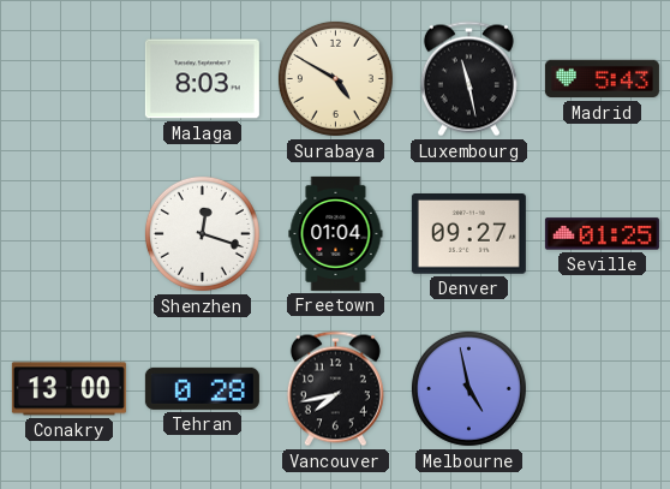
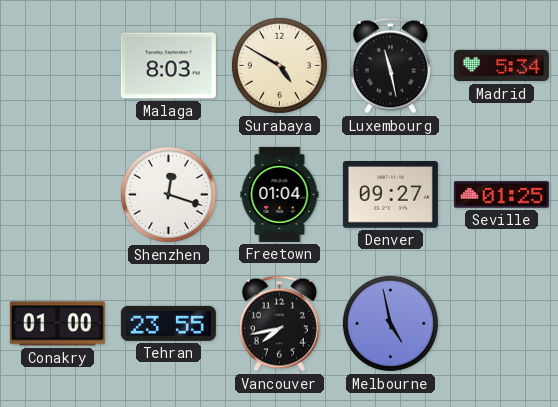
Madrid: 5:43 -> 5:34 (501, 66)
Conakry: 13:00 -> 01:00 (57, 324)
Tehran: 0:28 -> 23:55 (168, 323)
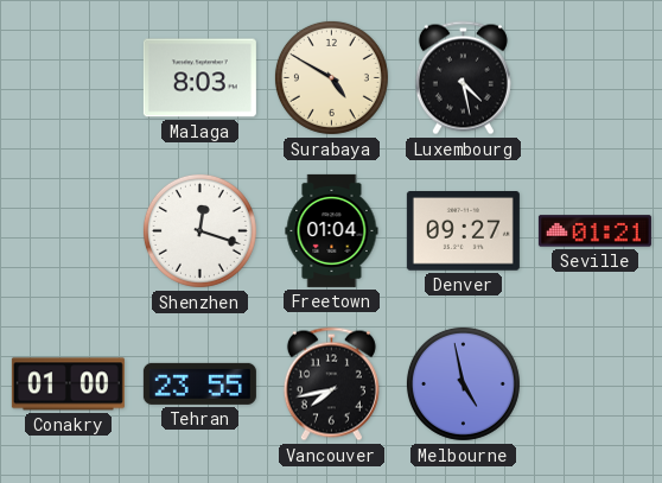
Luxembourg: 11:28 -> 4:28 (463, 78)
Madrid: 5:34 -> none (501, 66)
Seville: 01:25 -> 01:21 (594, 231)
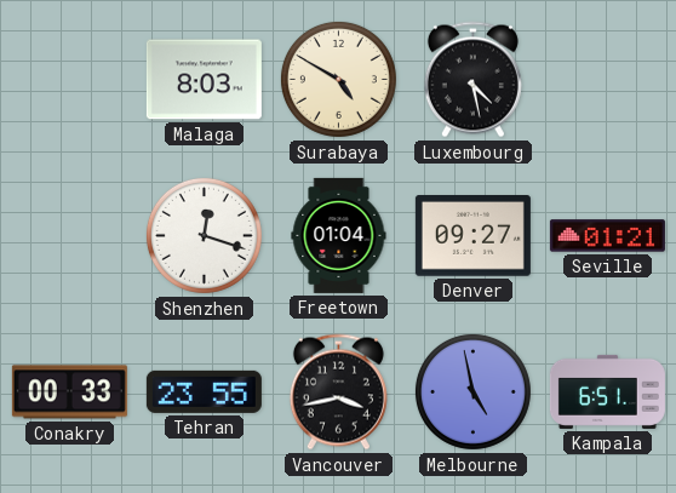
Conakry: 01:00 -> 00:33 (69, 392)
Vancouver: 7:43 -> 3:43 (338, 392)
Kampala: none -> 6:51 (607, 391)
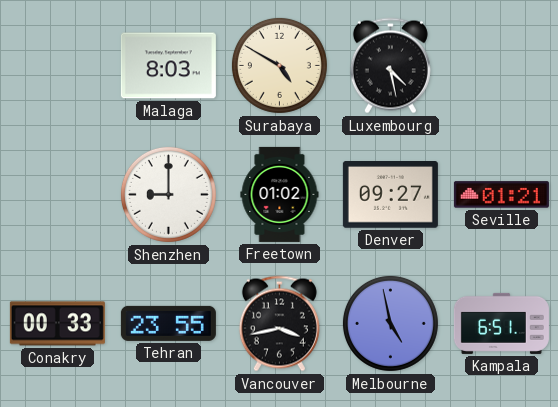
Shenzhen: 12:18 -> 9:00 (168, 194)
Freetown: 01:04 -> 01:02 (280, 194)
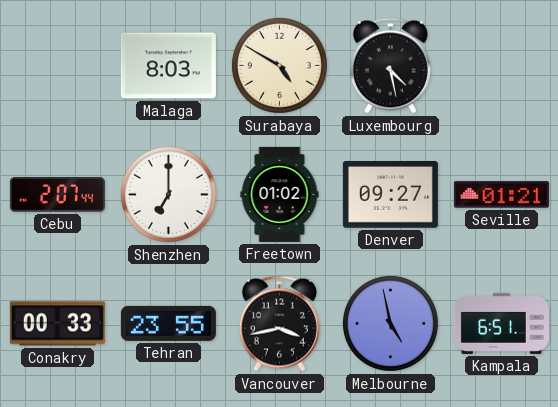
Cebu: none -> 2:07 (57, 195)
Shenzhen: 9:00 -> 7:00 (168, 194)
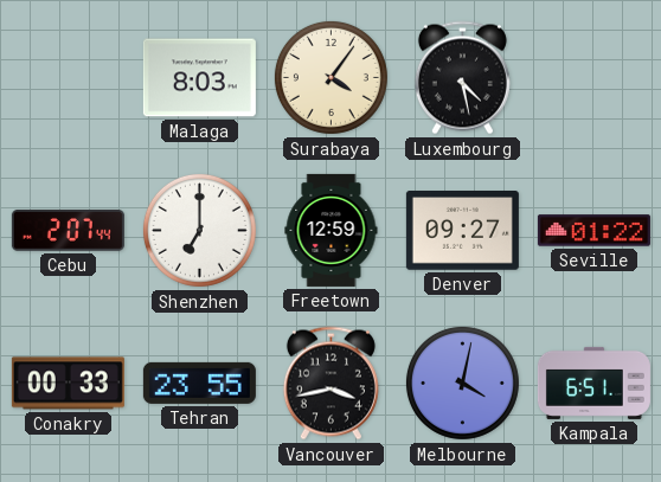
Surabaya: 4:50 -> 4:06 (330, 77)
Freetown: 01:02 -> 12:59 (332, 230)
Seville: 01:21 -> 01:22 (593, 231)
Melbourne: 4:58 -> 4:02 (462, 383)
